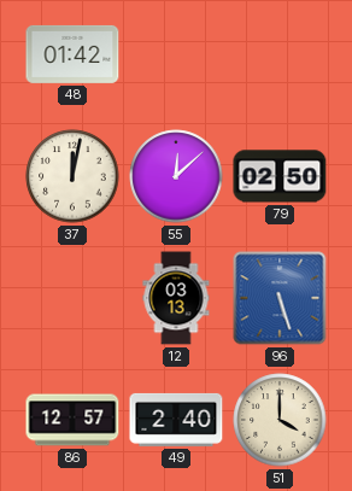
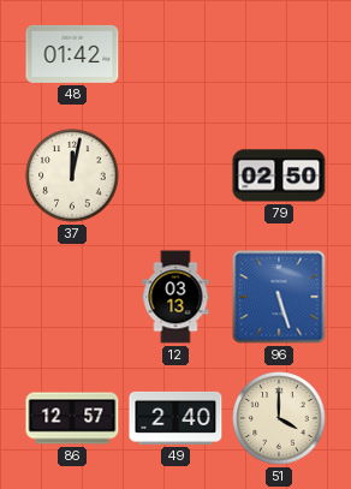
55: 12:08 -> none (176, 176)
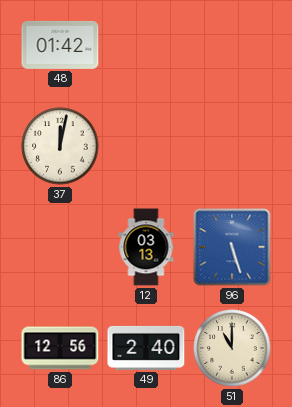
79: 02:50 -> none (279, 175)
86: 12:57 -> 12:56 (60, 348)
51: 4:00 -> 11:00 (232, 348)
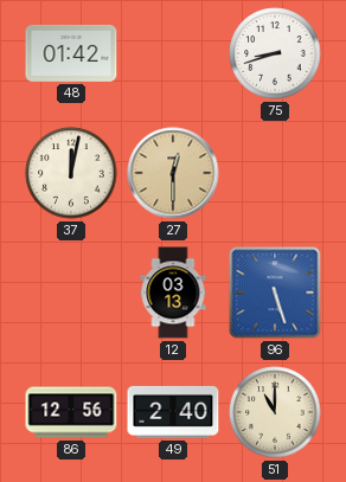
75: none -> 8:42 (275, 53)
27: none -> 12:30 (173, 173)
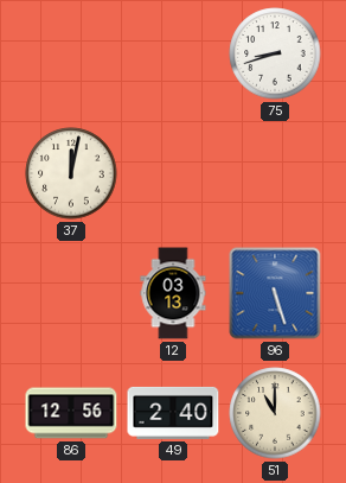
48: 01:42 -> none (71, 53)
27: 12:30 -> none (173, 173)
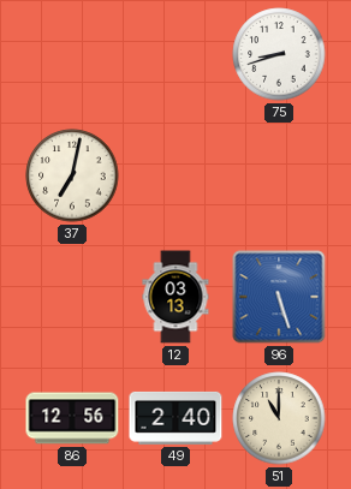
37: 12:02 -> 7:02 (72, 175)
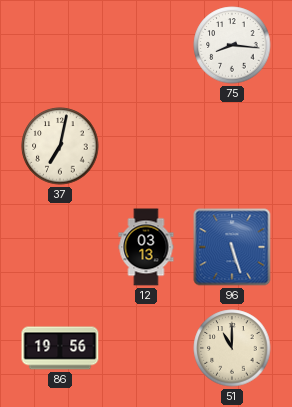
75: 8:42 -> 8:16 (232, 45)
86: 12:56 -> 19:56 (60, 348)
49: 2:40 -> none (175, 418)
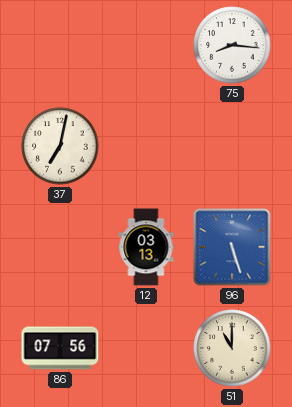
86: 19:56 -> 07:56 (60, 348)
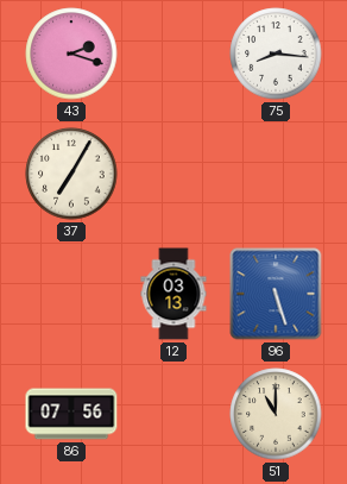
43: none -> 2:18 (71, 54)
37: 7:02 -> 7:05 (71, 174)
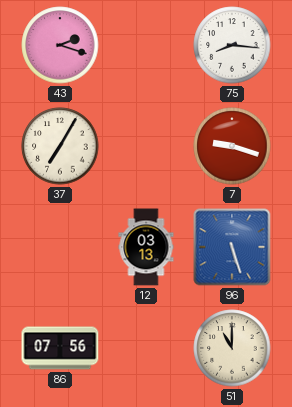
7: none -> 9:18 (232, 146)
